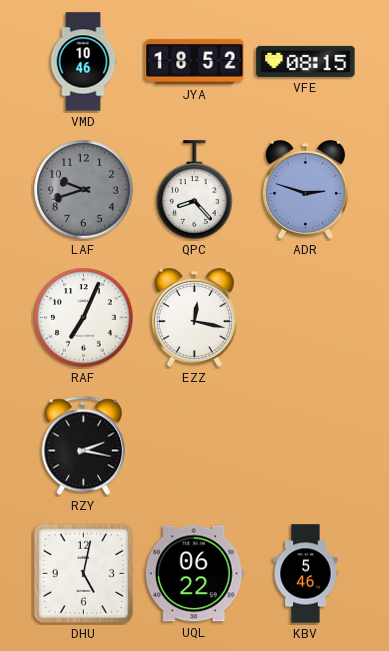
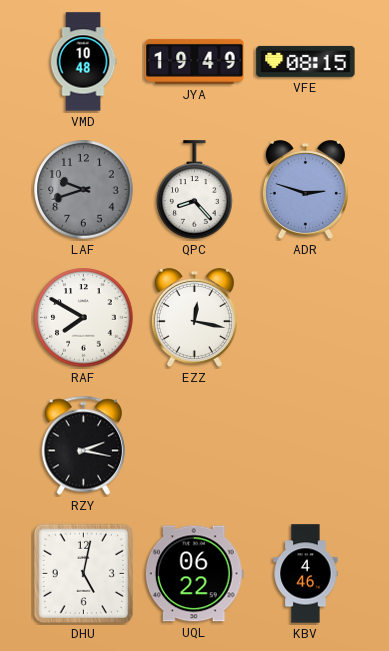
VMD: 10:46 -> 10:48 (83, 62)
JYA: 18:52 -> 19:49 (195, 61)
RAF: 7:04 -> 7:50 (84, 318)
KBV: 5:46 -> 4:46 (306, 574)
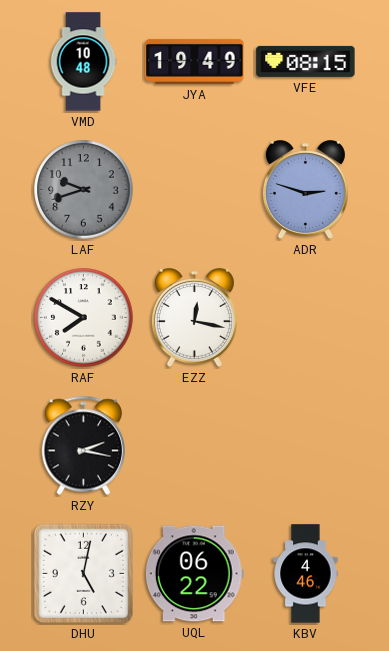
QPC: 8:23 -> none (195, 190)
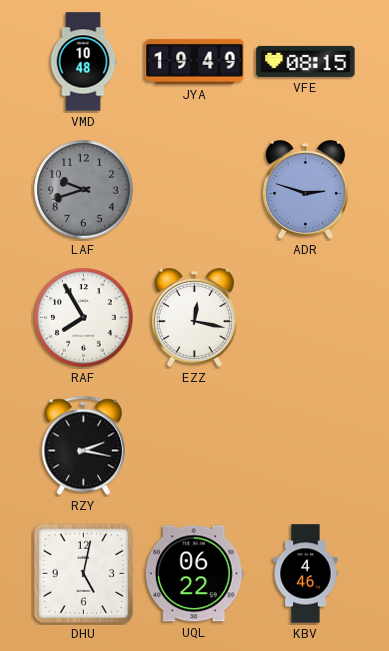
RAF: 7:50 -> 7:55 (84, 318)
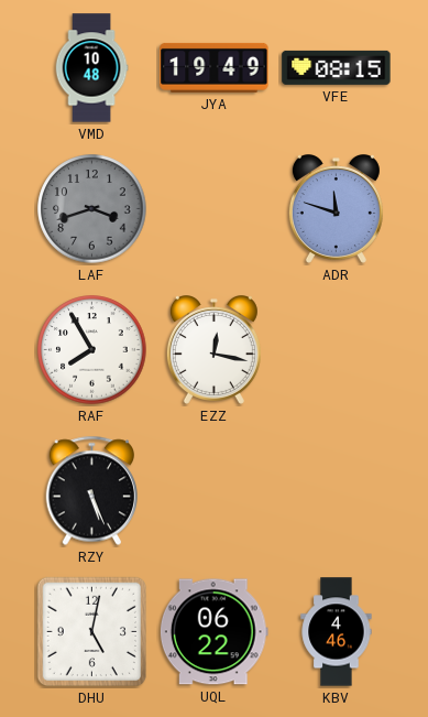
LAF: 9:42 -> 3:42 (92, 209)
ADR: 2:48 -> 11:48 (336, 209)
RZY: 2:17 -> 5:26 (92, 491)
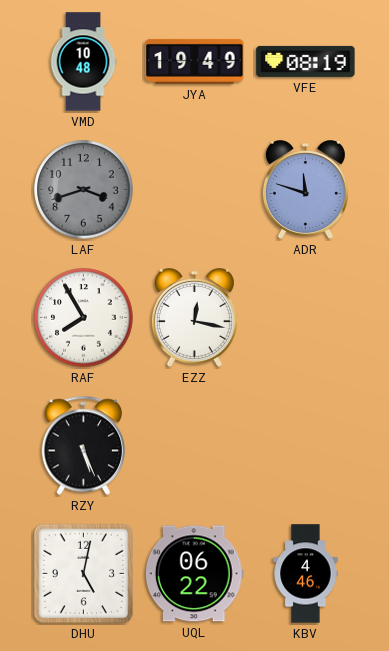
VFE: 08:15 -> 08:19 (306, 61)
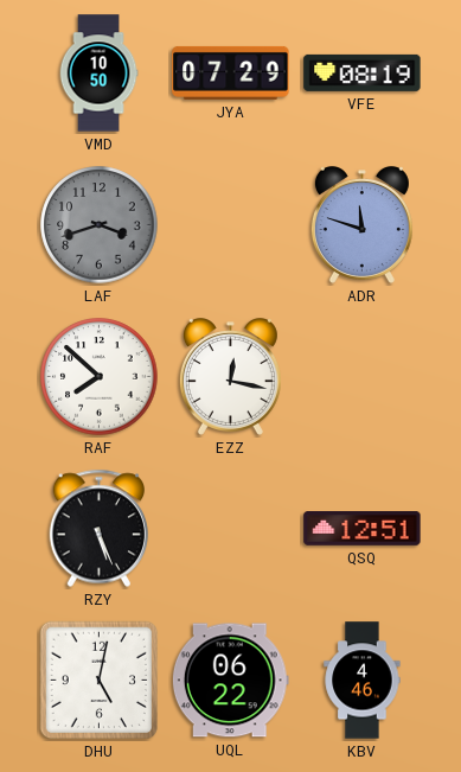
VMD: 10:48 -> 10:50 (98, 74)
JYA: 19:49 -> 07:29 (231, 72)
RAF: 7:55 -> 7:52 (100, 377)
QSQ: none -> 12:51 (363, 529)
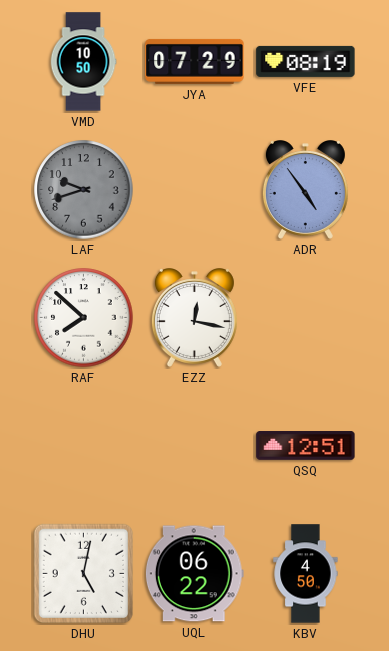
LAF: 3:42 -> 9:42 (84, 190)
ADR: 11:48 -> 4:54 (305, 190)
RZY: 5:26 -> none (100, 529)
KBV: 4:46 -> 4:50 (306, 574)
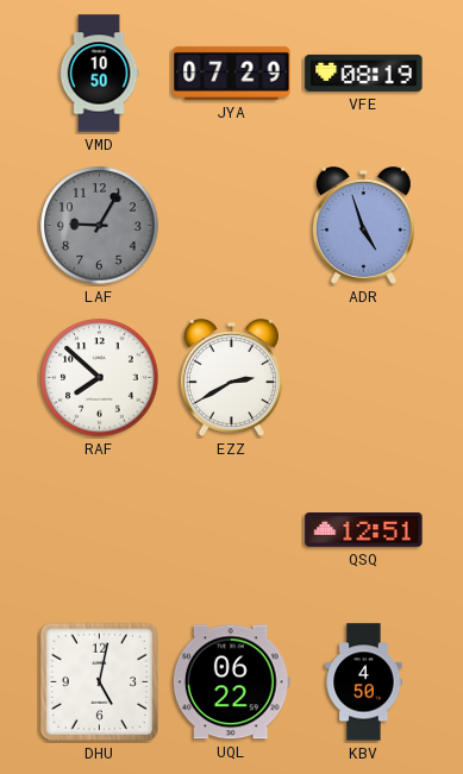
LAF: 9:42 -> 9:05 (100, 226)
ADR: 4:54 -> 4:57 (363, 226)
EZZ: 12:17 -> 2:40 (231, 378)
